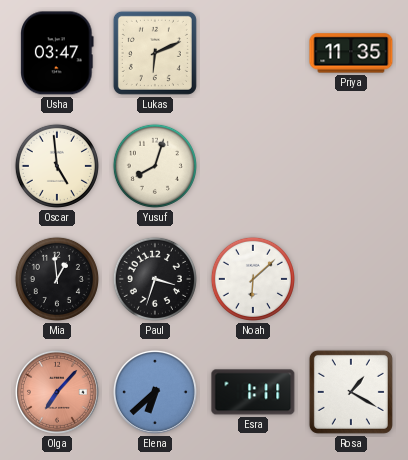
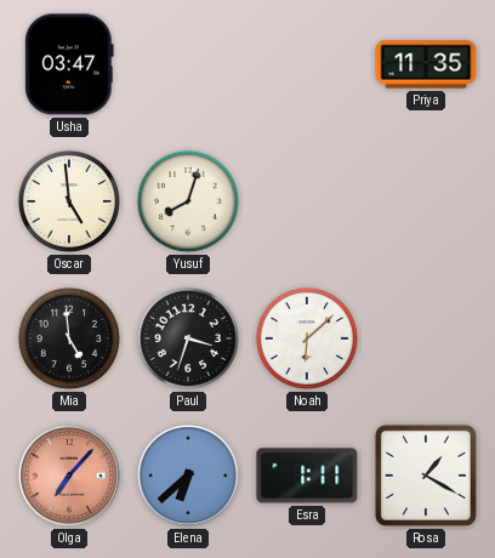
Lukas: 6:11 -> none (155, 53)
Mia: 12:59 -> 4:59 (69, 338)
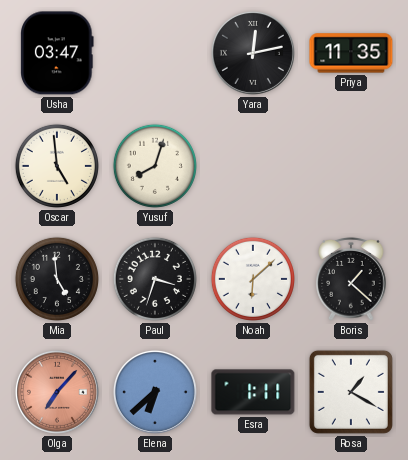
Yara: none -> 12:13 (253, 53)
Boris: none -> 1:22 (351, 279)
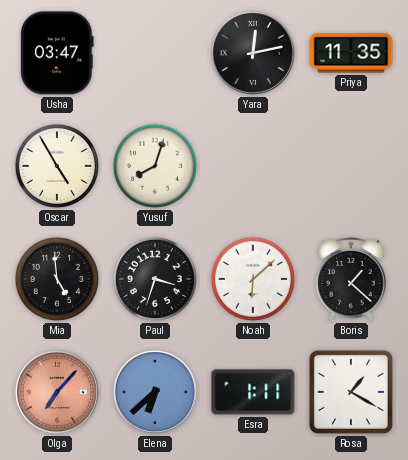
Oscar: 4:59 -> 4:55 (57, 166)
